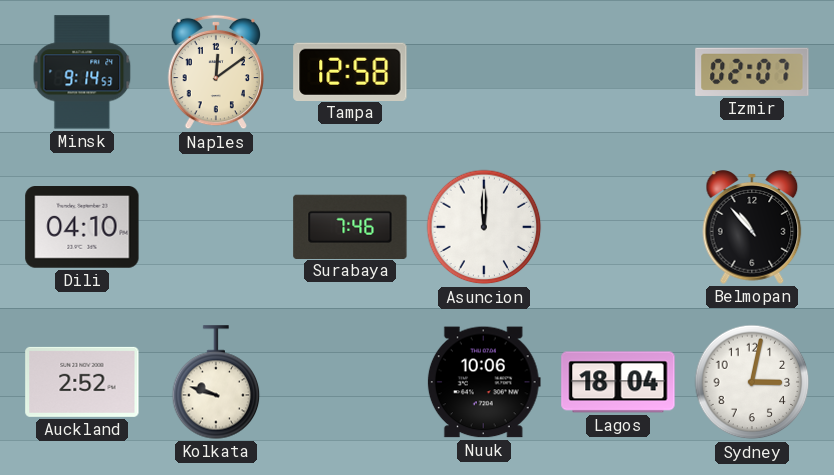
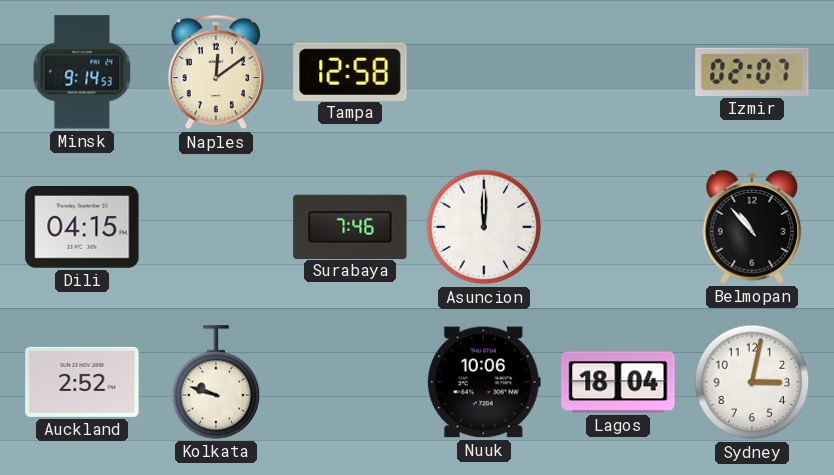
Dili: 04:10 -> 04:15 (82, 227)
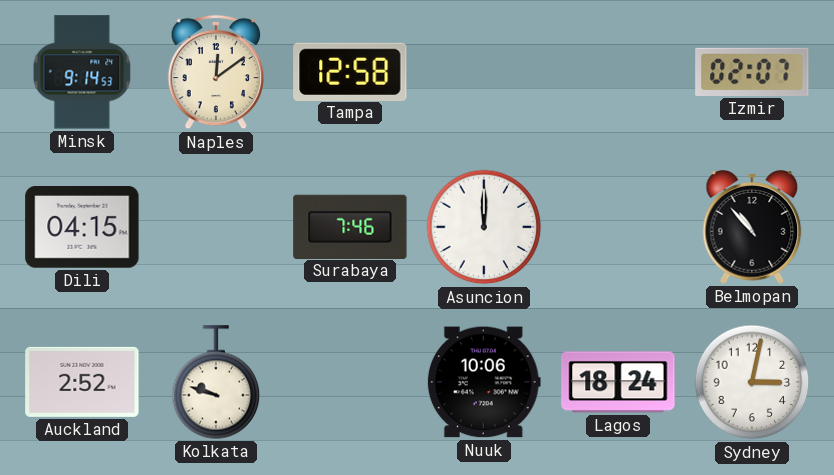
Lagos: 18:04 -> 18:24 (618, 382)
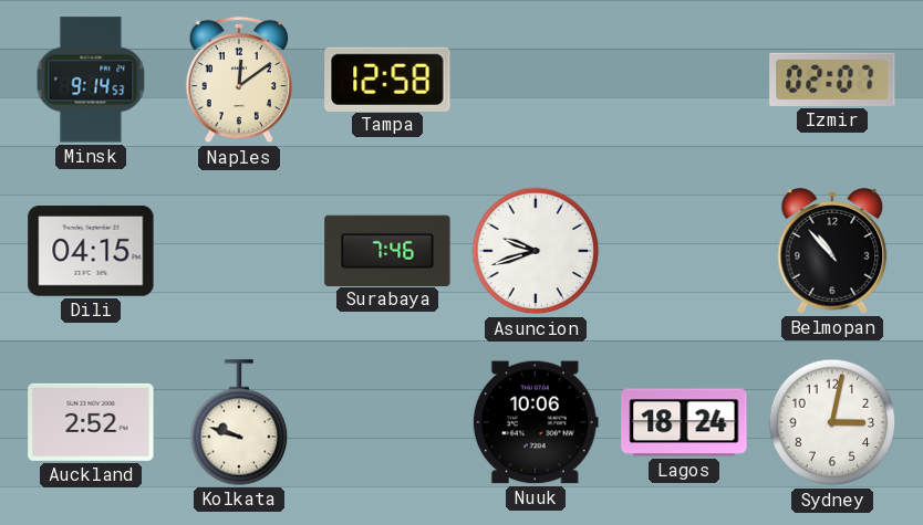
Asuncion: 12:00 -> 9:42 (536, 251)
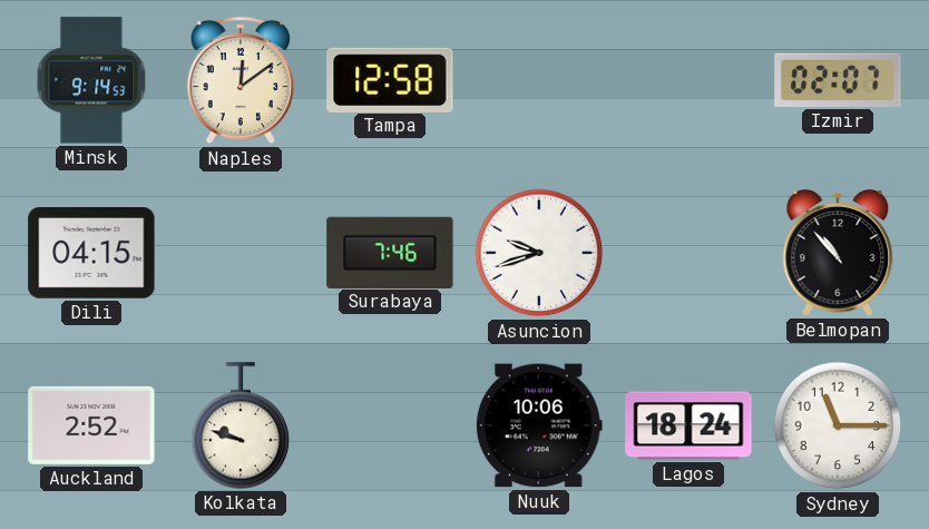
Sydney: 3:02 -> 11:15 (838, 425)
